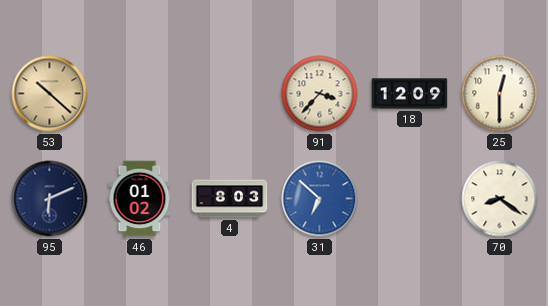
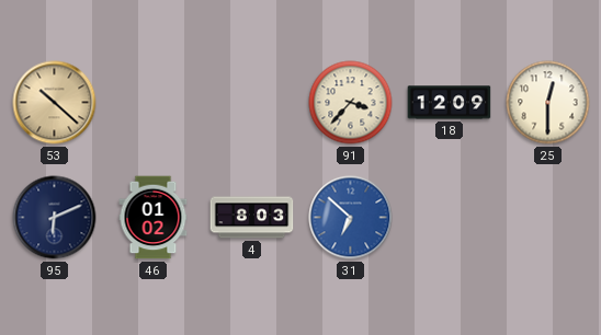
70: 8:21 -> none (500, 199)
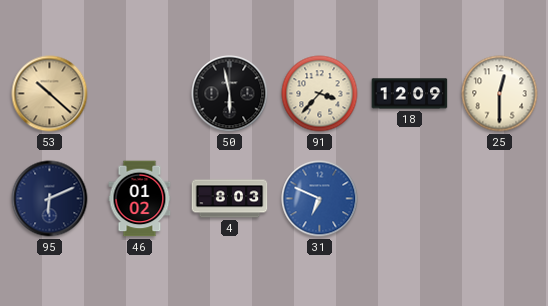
50: none -> 5:58 (230, 94)
31: 6:52 -> 6:49 (320, 199)
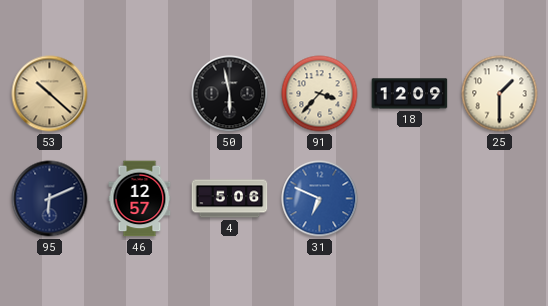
25: 12:30 -> 1:30 (500, 94)
46: 01:02 -> 12:57 (140, 199)
4: 8:03 -> 5:06 (230, 199)
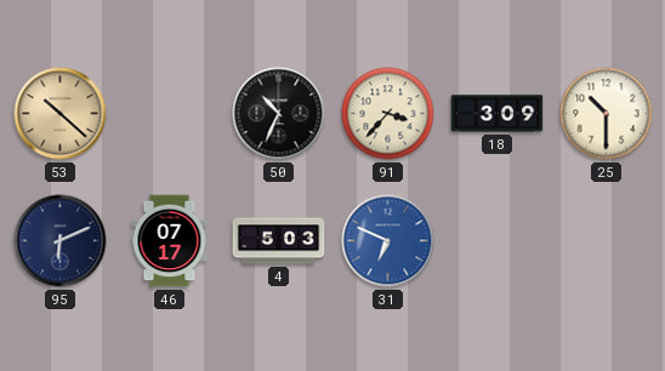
50: 5:58 -> 10:34 (279, 114)
18: 12:09 -> 3:09 (498, 114)
25: 1:30 -> 10:30 (607, 114)
46: 12:57 -> 07:17 (170, 241)
4: 5:06 -> 5:03 (279, 241)
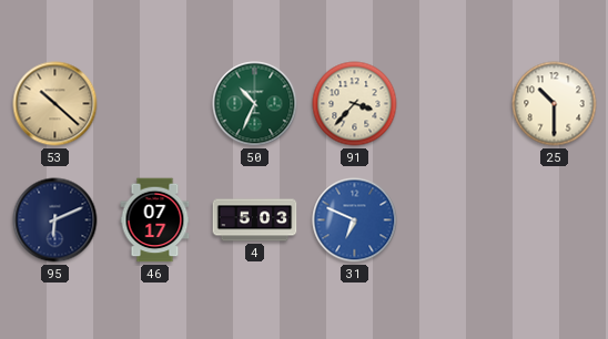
50 dial: black -> green (255, 104)
18: 3:09 -> none (498, 114)
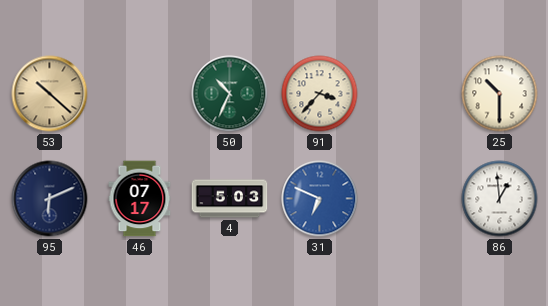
86: none -> 12:59 (500, 199)
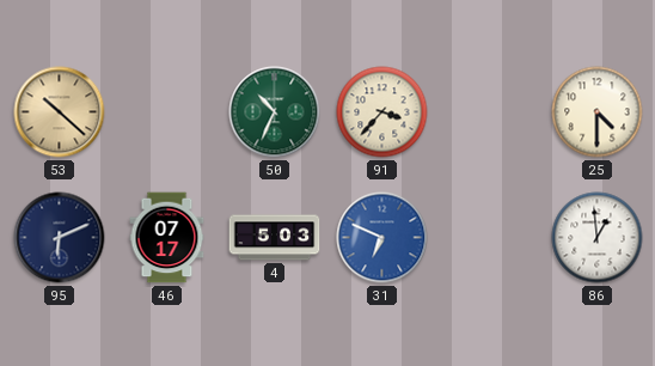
25: 10:30 -> 4:30 (598, 112)
